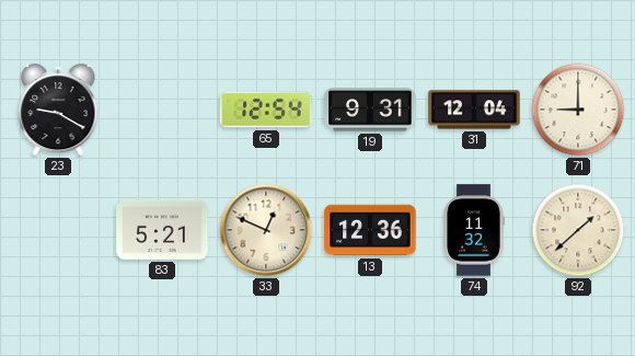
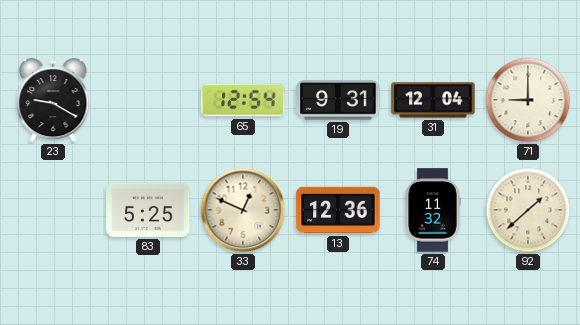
83: 5:21 -> 5:25 (148, 210)
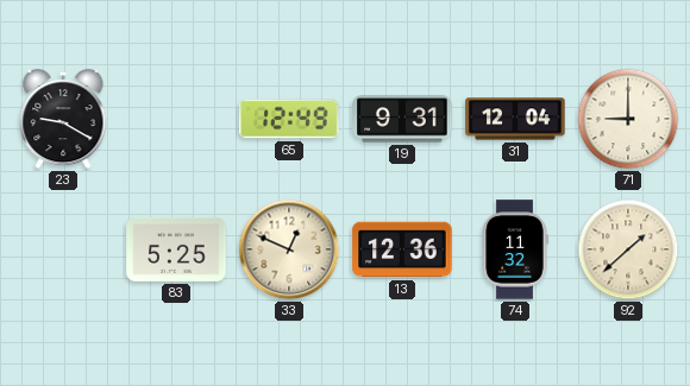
65: 12:54 -> 12:49 (289, 119)
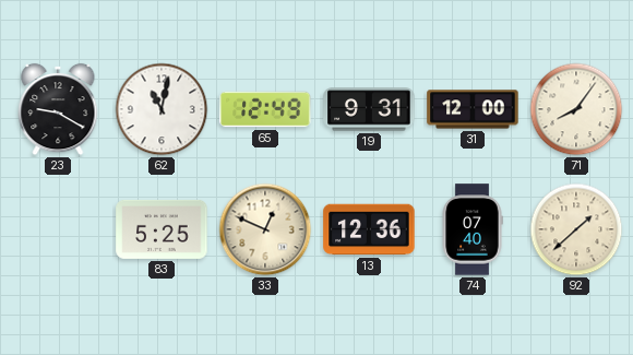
62: none -> 11:02 (162, 109)
31: 12:04 -> 12:00 (473, 109)
71: 9:00 -> 8:06 (576, 109)
74: 11:32 -> 07:40 (473, 229)
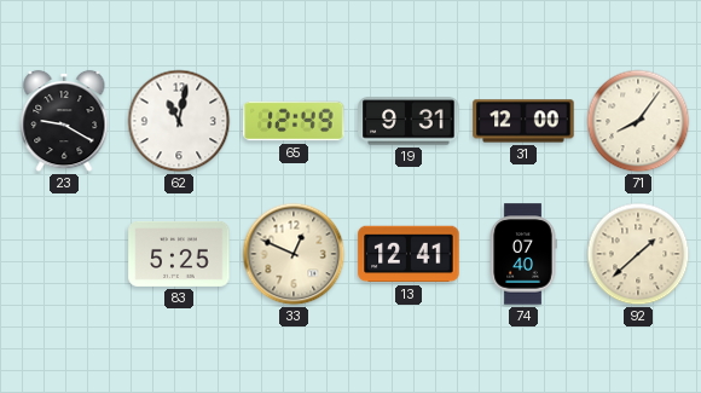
13: 12:36 -> 12:41 (409, 254)
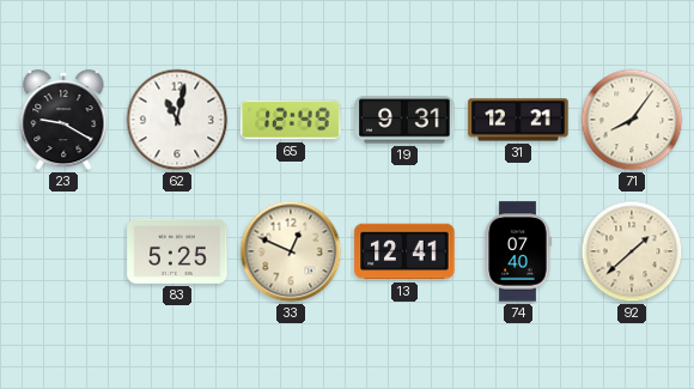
31: 12:00 -> 12:21 (518, 120)
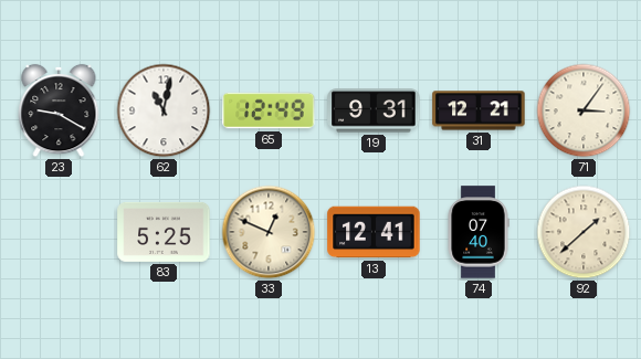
71: 8:06 -> 3:06 (584, 110)
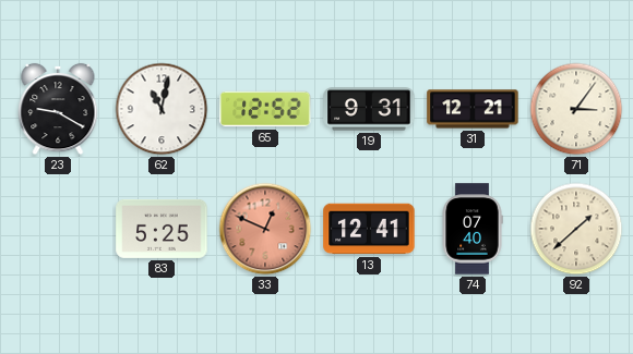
65: 12:49 -> 12:52 (265, 109)
33 dial: cream -> salmon (265, 229)
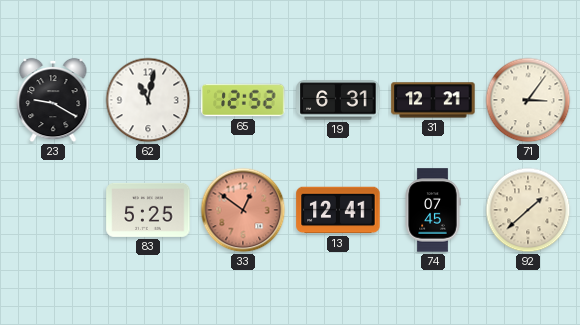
19: 9:31 -> 6:31 (338, 100)
33: 12:49 -> 12:51 (243, 210)
74: 07:40 -> 07:45 (433, 210)
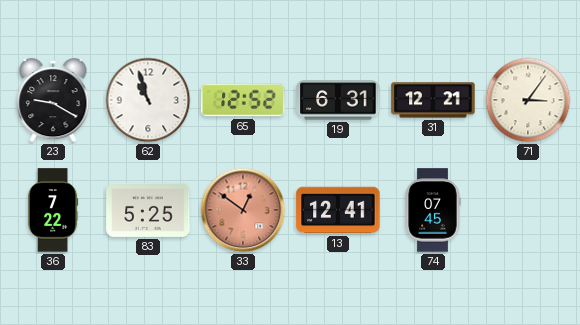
62: 11:02 -> 10:57 (148, 100)
36: none -> 7:22 (53, 210)
92: 1:38 -> none (528, 210)
